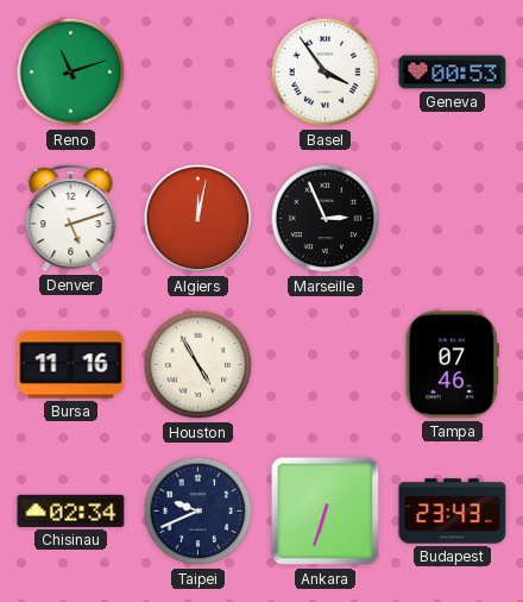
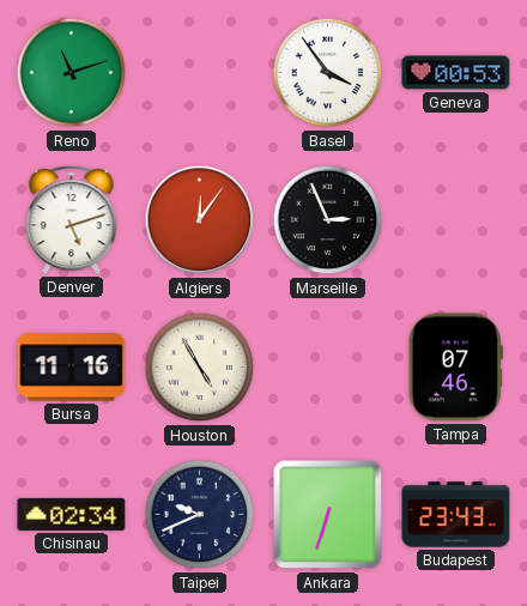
Algiers: 12:02 -> 12:06 (200, 220)
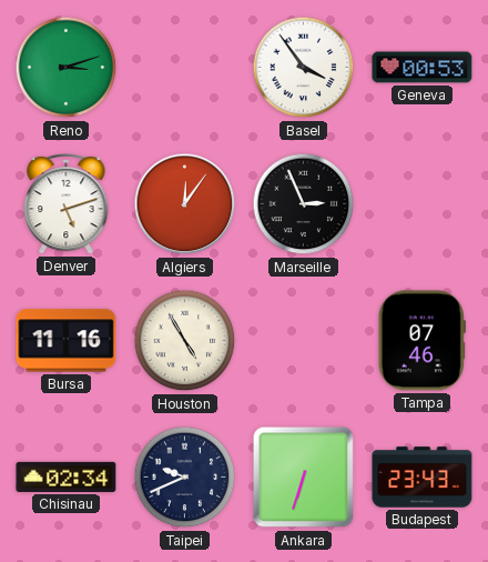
Reno: 11:12 -> 3:12 (67, 68)
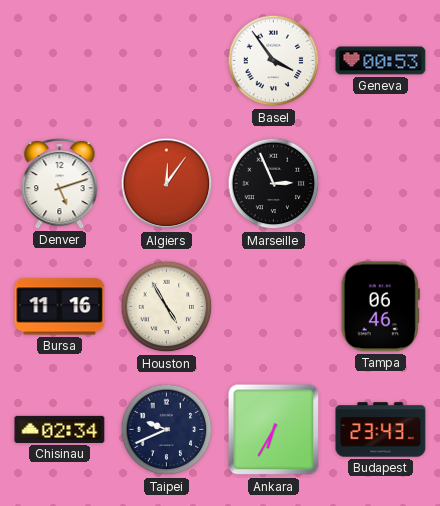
Reno: 3:12 -> none (67, 68)
Tampa: 07:46 -> 06:46 (380, 307)
Ankara: 6:33 -> 6:35 (274, 430)
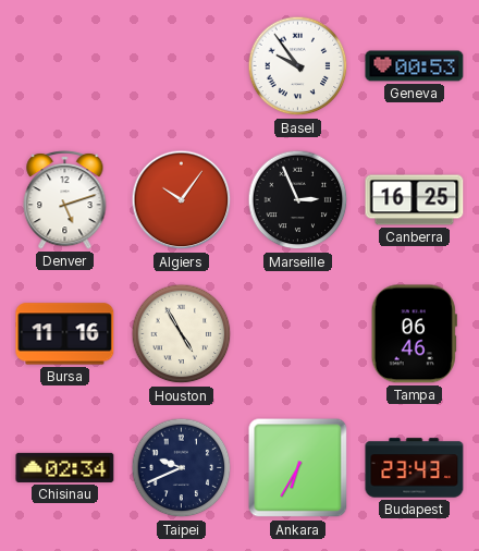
Basel: 3:54 -> 9:54 (298, 66)
Algiers: 12:06 -> 10:06 (182, 200)
Canberra: none -> 16:25 (415, 200)
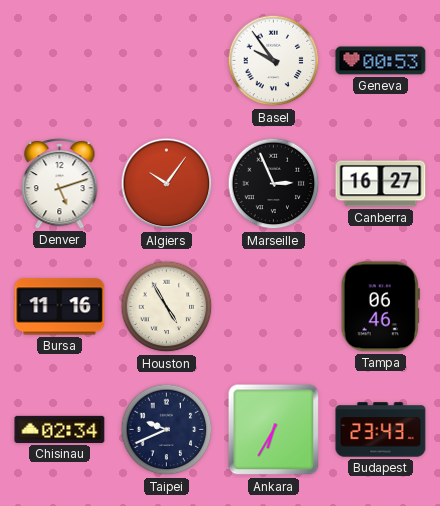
Canberra: 16:25 -> 16:27 (381, 184)
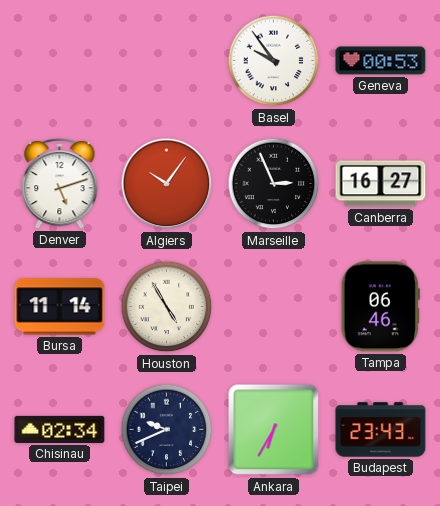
Bursa: 11:16 -> 11:14 (60, 307)
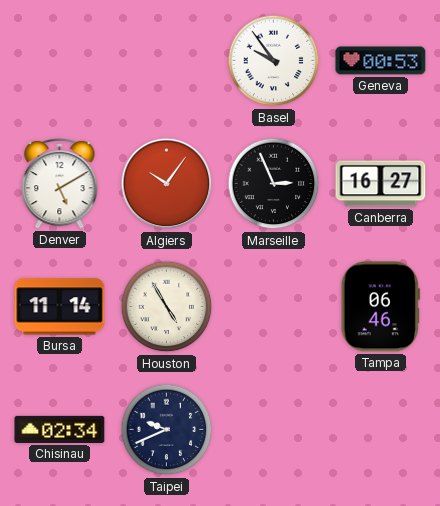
Denver: 5:12 -> 5:10 (60, 184)
Ankara: 6:35 -> none (274, 430)
Budapest: 23:43 -> none (381, 430)
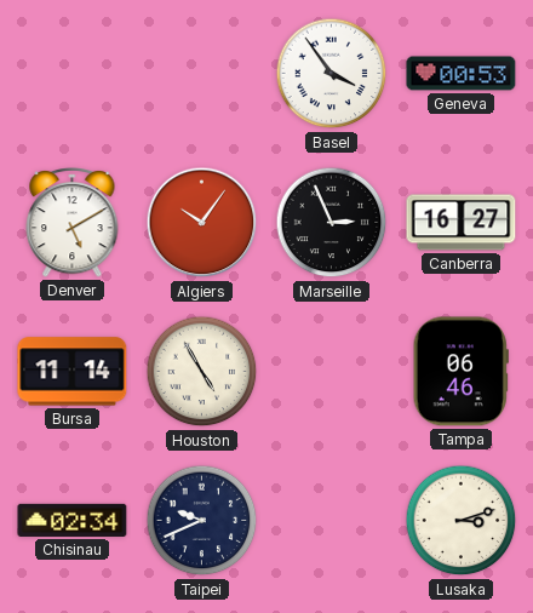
Basel: 9:54 -> 3:54 (332, 74)
Lusaka: none -> 3:12 (462, 521)
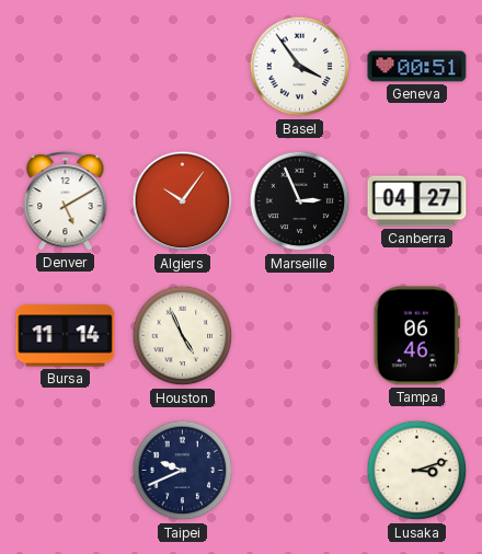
Geneva: 00:53 -> 00:51 (417, 67)
Canberra: 16:27 -> 04:27 (417, 201)
Houston: 4:55 -> 4:56 (183, 336)
Chisinau: 02:34 -> none (73, 520)
